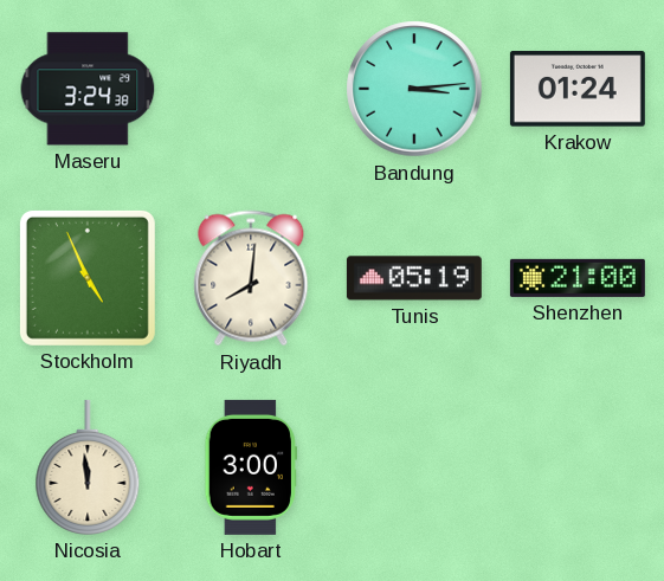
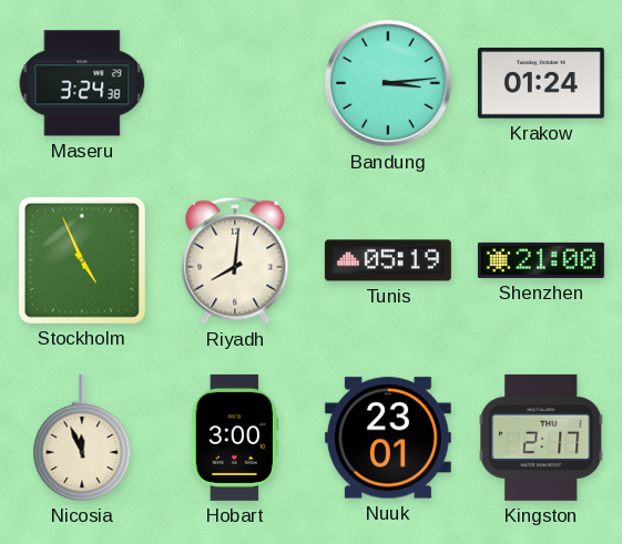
Nicosia: 11:59 -> 11:56 (82, 438)
Nuuk: none -> 23:01 (388, 438)
Kingston: none -> 2:17 (541, 438)
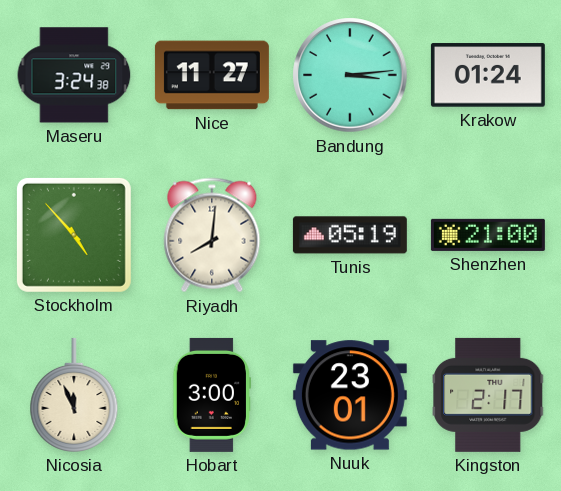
Nice: none -> 11:27 (212, 75)
Stockholm: 4:56 -> 4:53 (74, 235)
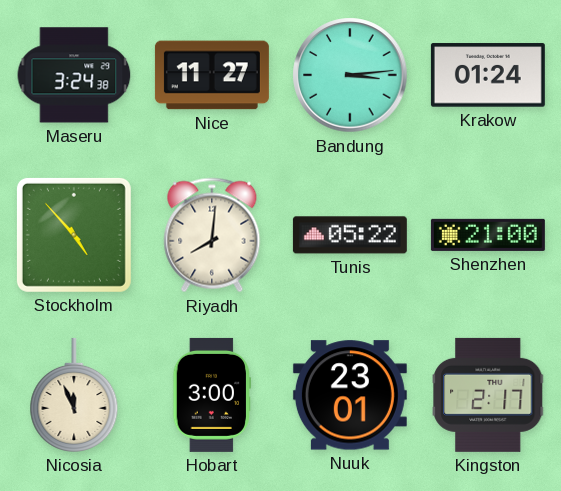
Tunis: 05:19 -> 05:22 (350, 235)
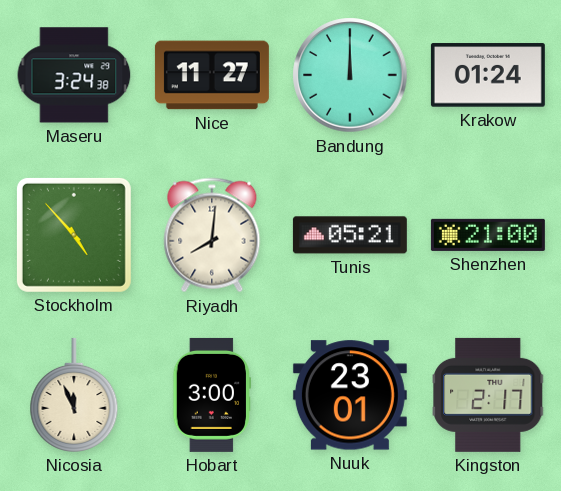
Bandung: 3:14 -> 12:00 (350, 75)
Tunis: 05:22 -> 05:21 (350, 235)
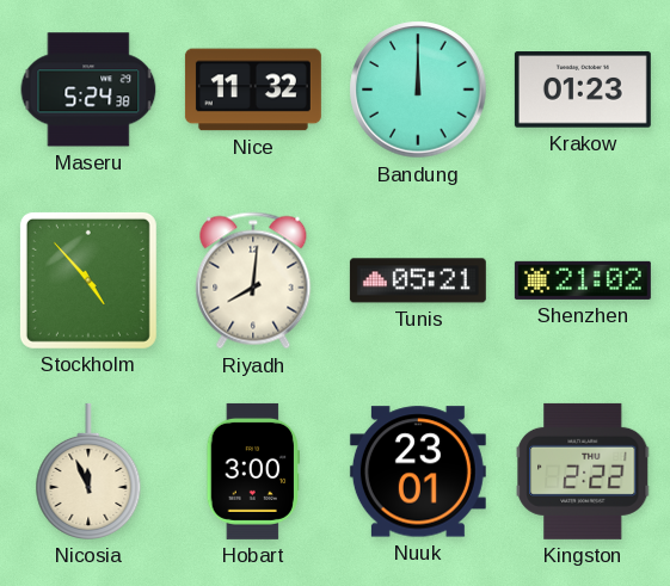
Maseru: 3:24 -> 5:24 (88, 90)
Nice: 11:27 -> 11:32 (253, 90)
Krakow: 01:24 -> 01:23 (583, 90)
Shenzhen: 21:00 -> 21:02 (583, 280)
Kingston: 2:17 -> 2:22 (583, 471)
